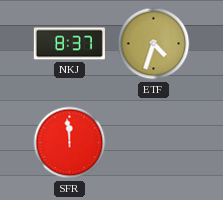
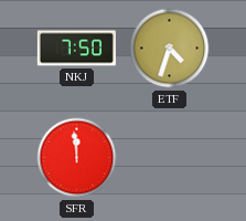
NKJ: 8:37 -> 7:50 (76, 49)
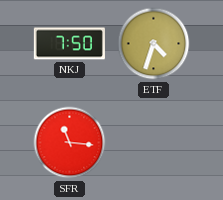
SFR: 11:59 -> 11:16 (70, 143)
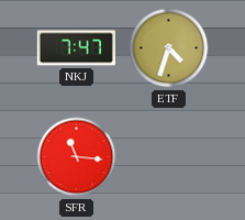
NKJ: 7:50 -> 7:47 (76, 48)
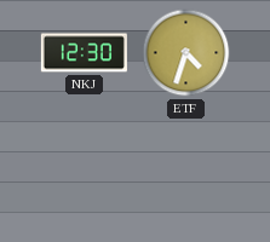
NKJ: 7:47 -> 12:30 (84, 53)
SFR: 11:16 -> none (77, 157)
